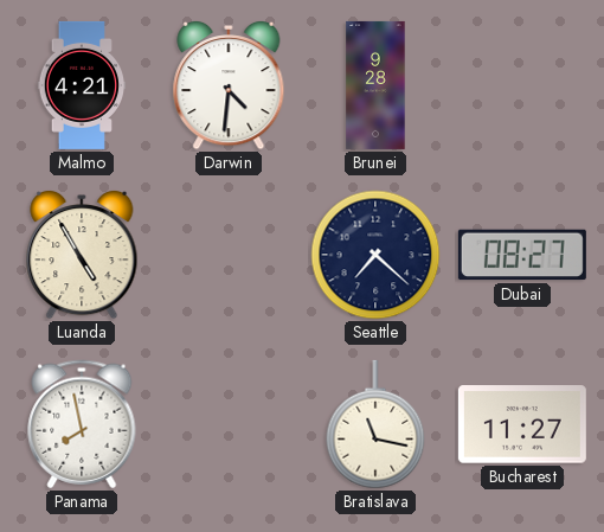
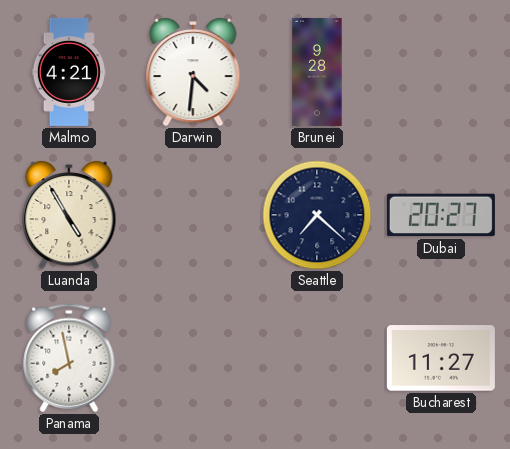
Dubai: 08:27 -> 20:27 (441, 215)
Bratislava: 11:17 -> none (375, 424)
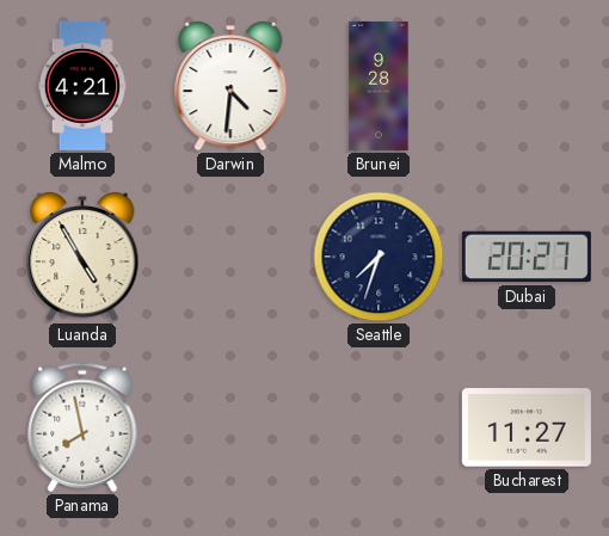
Seattle: 7:22 -> 7:33 (379, 257)
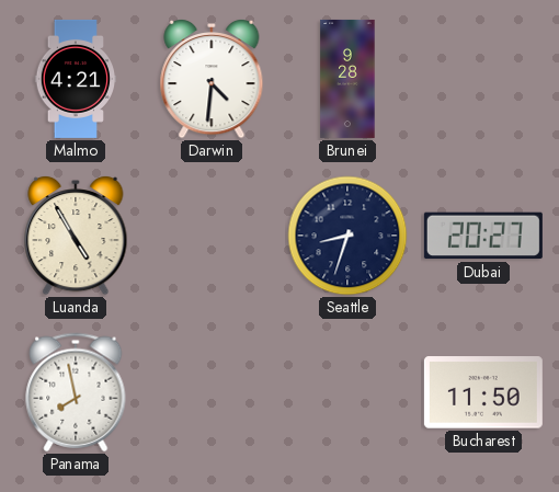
Seattle: 7:33 -> 8:33 (347, 236)
Bucharest: 11:27 -> 11:50 (483, 392)
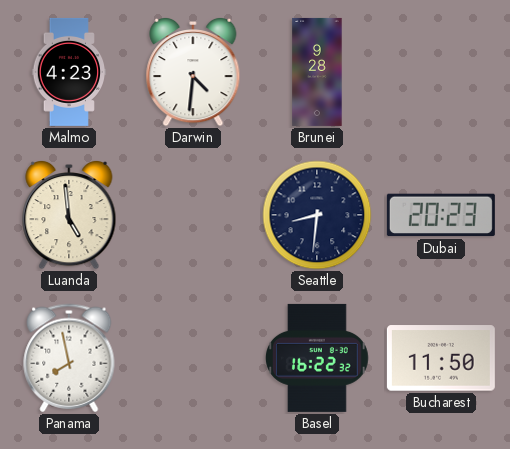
Malmo: 4:21 -> 4:23 (69, 72)
Luanda: 4:55 -> 4:59 (69, 215)
Seattle: 8:33 -> 8:31 (317, 215)
Dubai: 20:27 -> 20:23 (441, 215)
Basel: none -> 16:22 (318, 358)
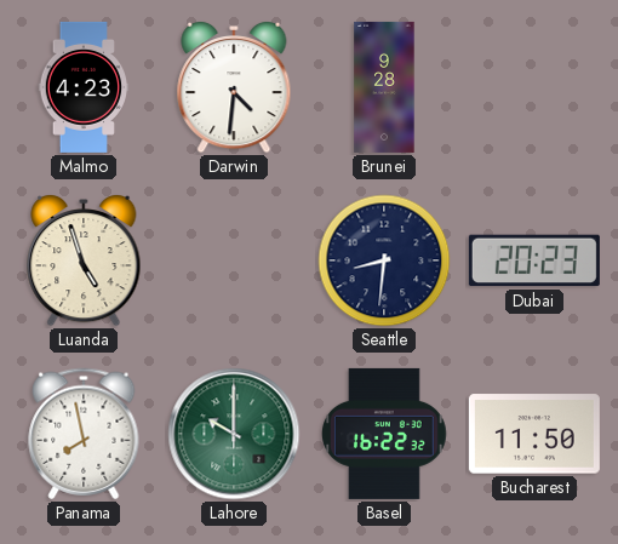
Luanda: 4:59 -> 4:57 (84, 260)
Lahore: none -> 10:00 (234, 434)
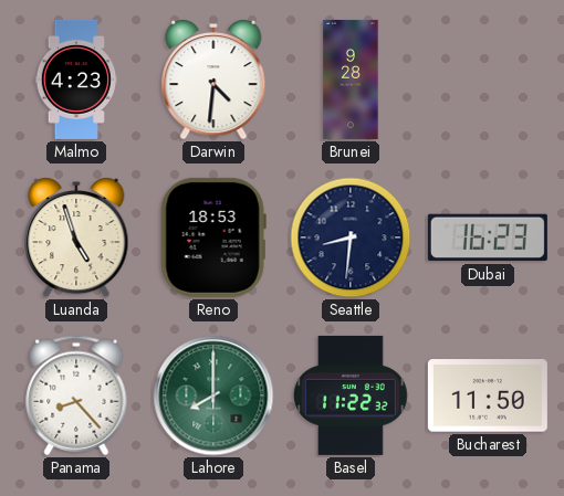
Reno: none -> 18:53 (213, 238)
Dubai: 20:23 -> 16:23 (488, 238)
Panama: 7:58 -> 8:23 (76, 395)
Lahore: 10:00 -> 8:00 (213, 395)
Basel: 16:22 -> 11:22 (352, 395)
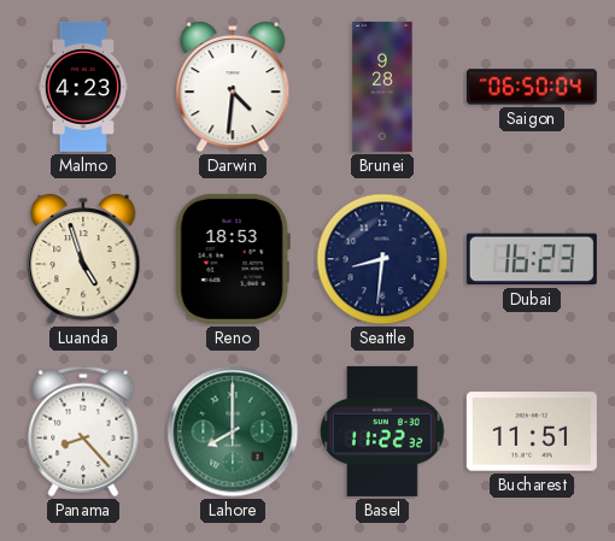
Saigon: none -> 06:50 (532, 87)
Bucharest: 11:50 -> 11:51 (532, 431)
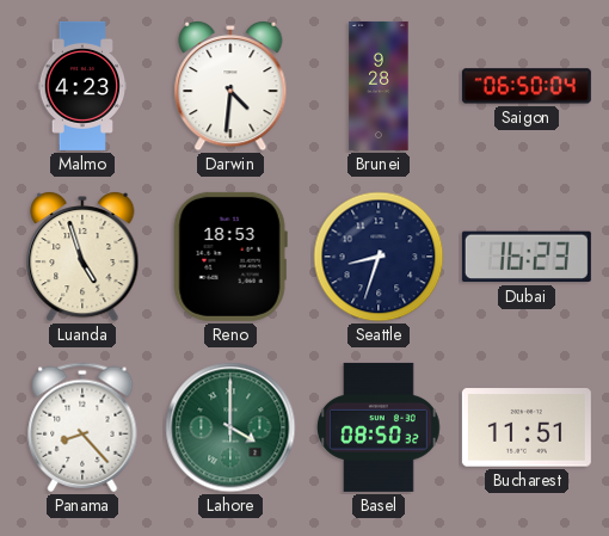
Seattle: 8:31 -> 8:33 (379, 257)
Lahore: 8:00 -> 4:00 (230, 427)
Basel: 11:22 -> 08:50 (380, 427)
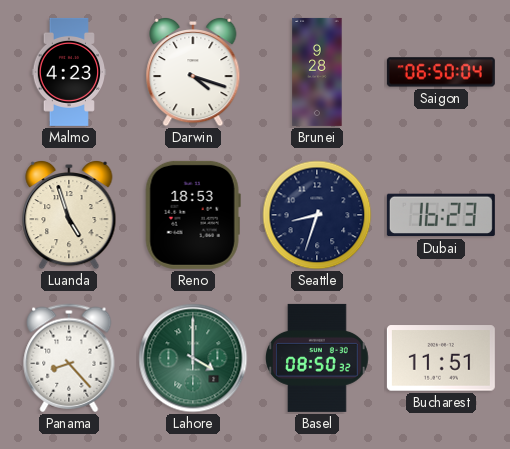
Darwin: 4:31 -> 4:18 (193, 72)
